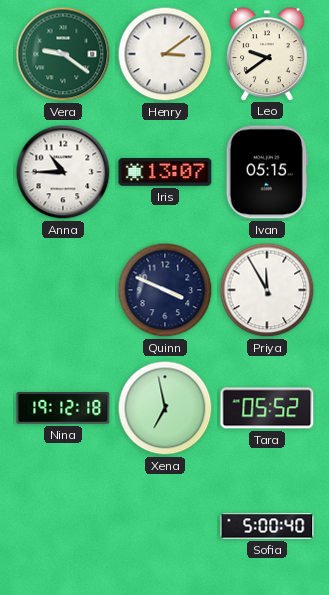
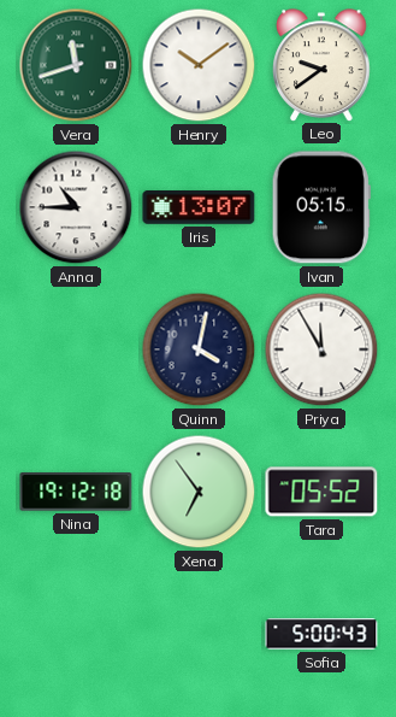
Vera: 9:21 -> 11:42 (76, 65)
Henry: 3:09 -> 10:09 (199, 65)
Quinn: 3:49 -> 4:02 (199, 349)
Xena: 6:58 -> 6:54 (199, 492)
Sofia: 5:00:40 -> 5:00:43 (321, 634)
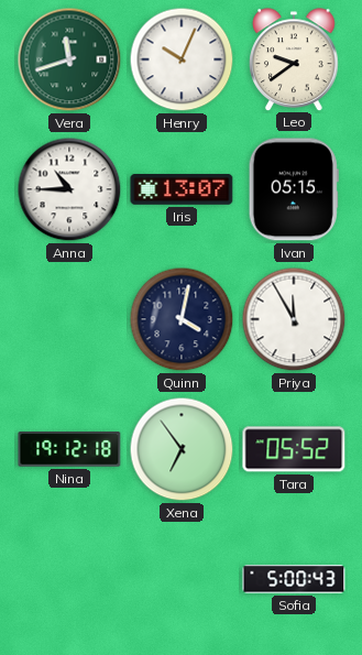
Henry: 10:09 -> 10:04 (182, 59)
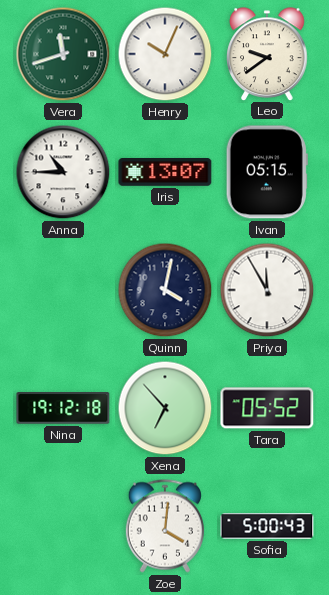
Xena: 6:54 -> 6:53 (165, 408)
Zoe: none -> 4:01 (165, 526)
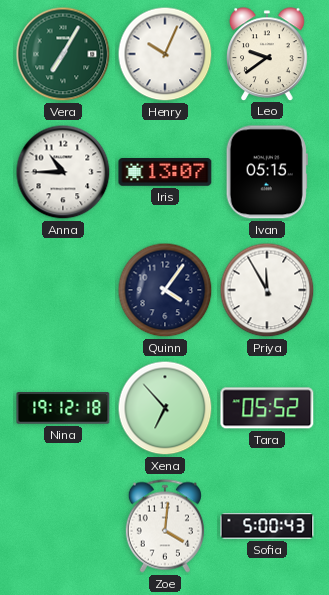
Vera: 11:42 -> 7:05 (63, 54)
Quinn: 4:02 -> 4:06 (165, 290)
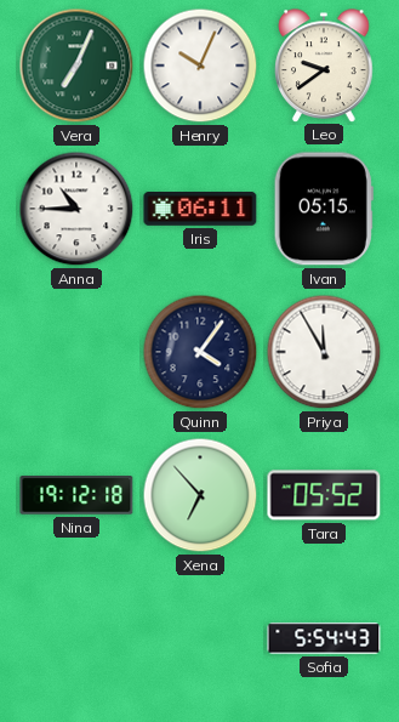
Vera: 7:05 -> 7:04 (76, 66)
Iris: 13:07 -> 06:11 (200, 210)
Zoe: 4:01 -> none (165, 526)
Sofia: 5:00 -> 5:54 (324, 638)
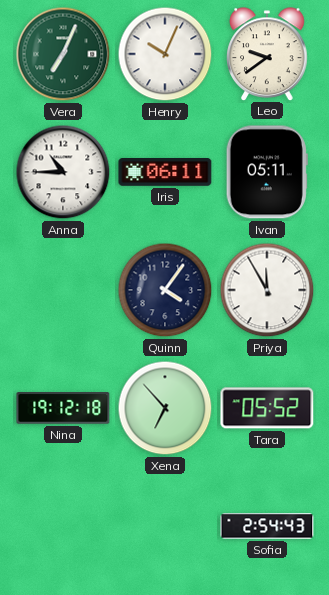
Ivan: 05:15 -> 05:11 (267, 172)
Sofia: 5:54 -> 2:54 (267, 526)
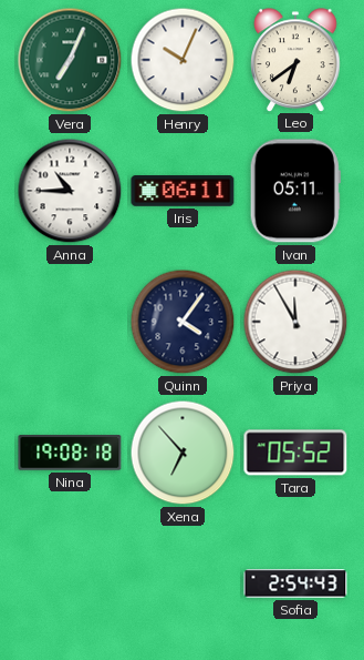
Leo: 9:39 -> 6:39 (295, 60)
Nina: 19:12 -> 19:08 (70, 453)
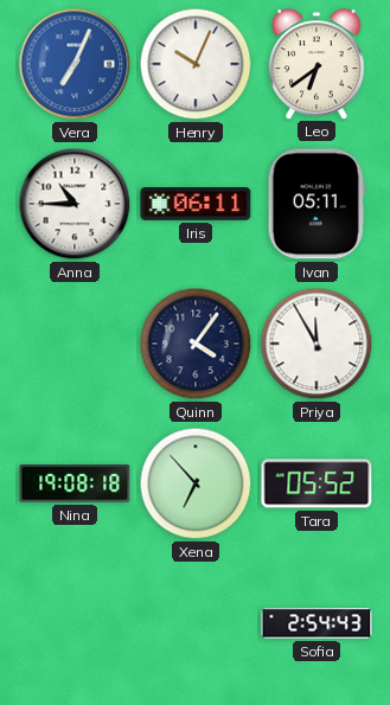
Vera dial: green -> blue (75, 64)
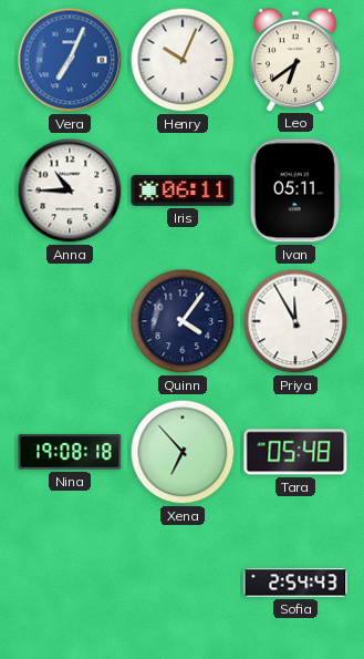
Tara: 05:52 -> 05:48 (295, 452)
